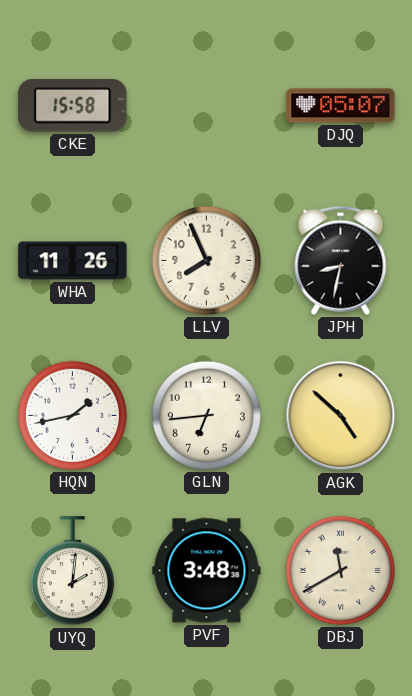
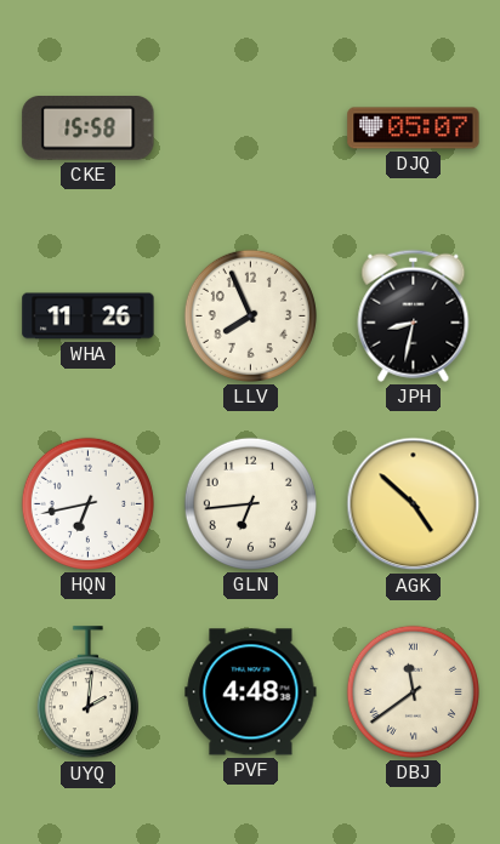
HQN: 1:43 -> 6:43 (87, 503)
PVF: 3:48 -> 4:48 (251, 692)
DBJ: 11:40 -> 11:39 (413, 691)
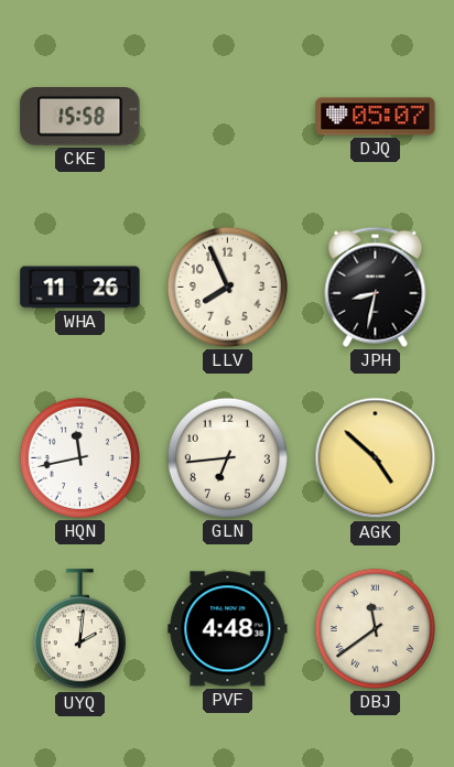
HQN: 6:43 -> 11:43 (79, 457)
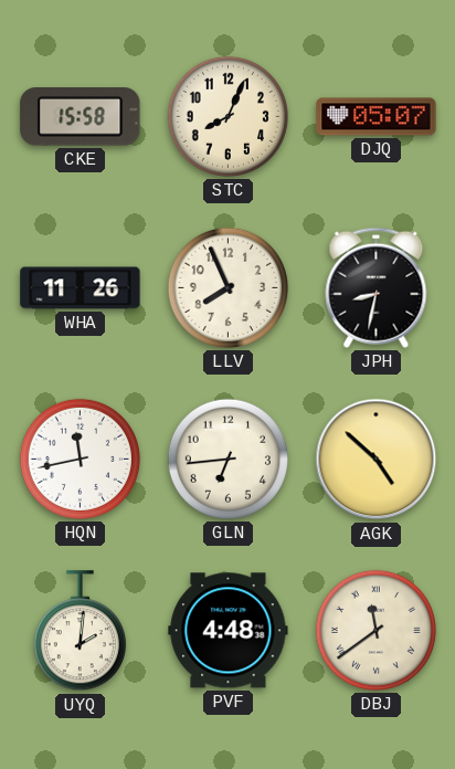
STC: none -> 8:04 (227, 116)
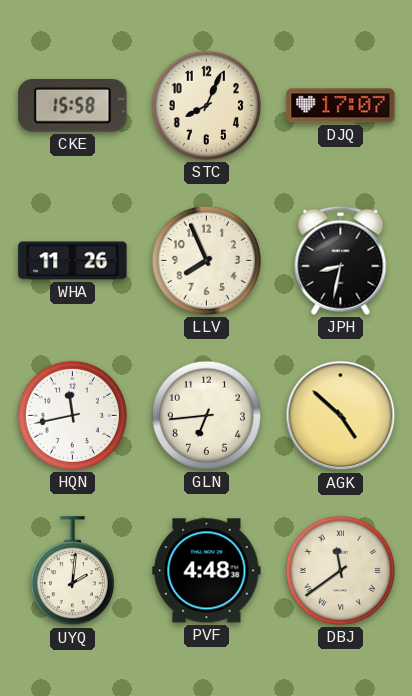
DJQ: 05:07 -> 17:07 (341, 106)
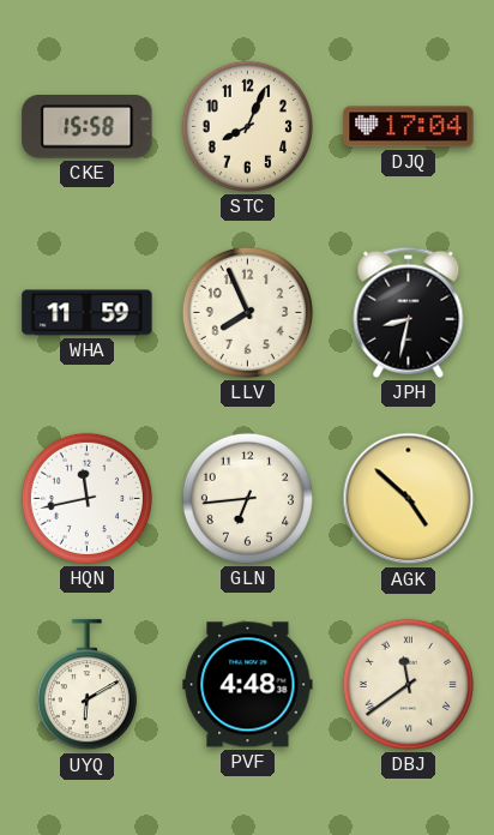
DJQ: 17:07 -> 17:04 (409, 127)
WHA: 11:26 -> 11:59 (88, 313)
UYQ: 2:01 -> 6:10 (86, 685)
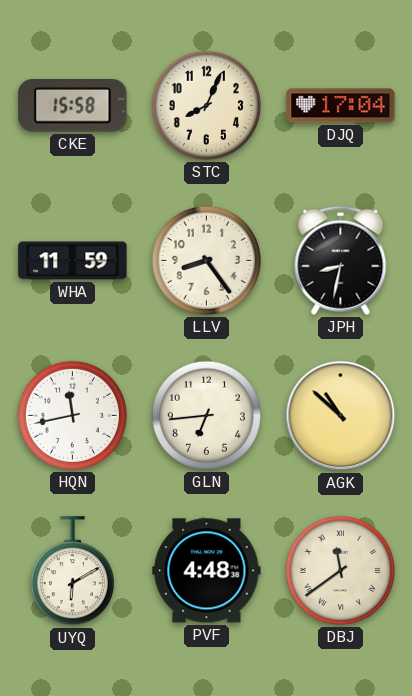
LLV: 7:56 -> 8:24 (206, 260)
AGK: 4:52 -> 10:52 (341, 416)
